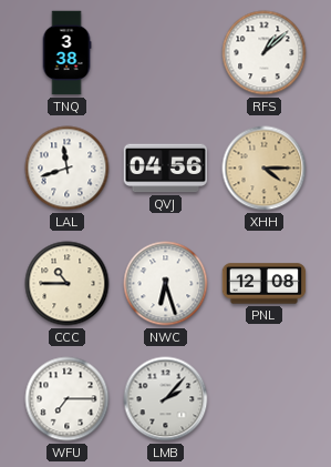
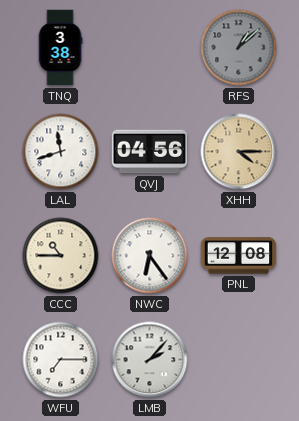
RFS dial: white -> grey (239, 48)
NWC: 6:27 -> 6:24 (150, 256)
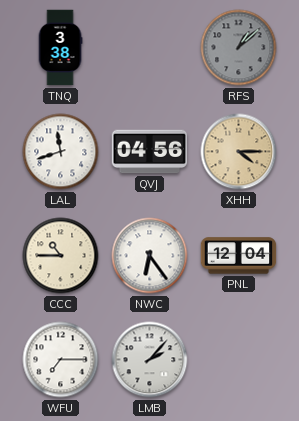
PNL: 12:08 -> 12:04 (239, 256)
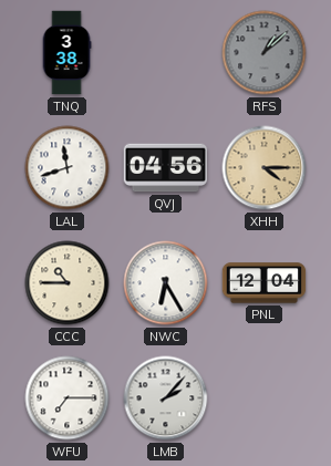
NWC: 6:24 -> 6:25 (166, 283)
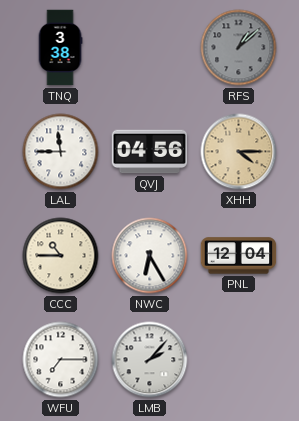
LAL: 11:42 -> 11:45 (61, 152)
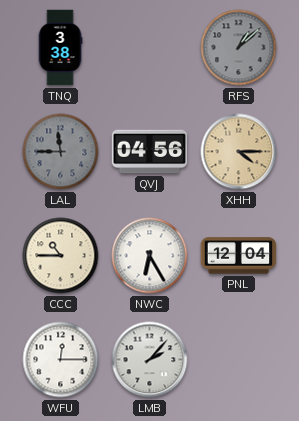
LAL dial: white -> grey (61, 152)
WFU: 7:15 -> 12:15 (61, 360)
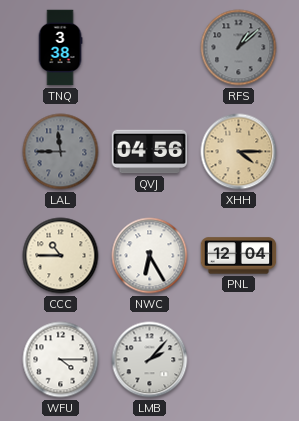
WFU: 12:15 -> 4:15 (61, 360)
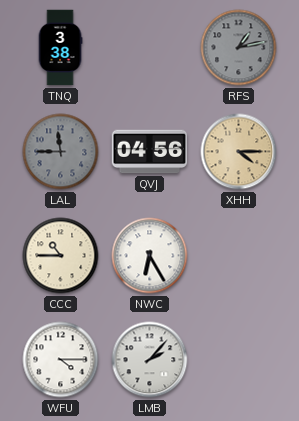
RFS: 1:08 -> 1:13 (239, 48)
PNL: 12:04 -> none (239, 256)
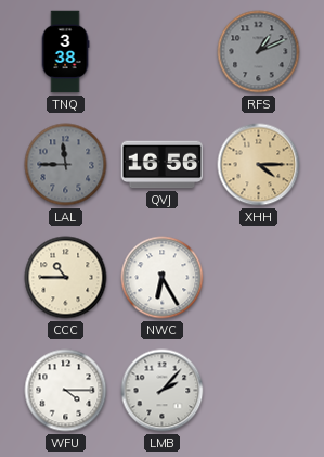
RFS: 1:13 -> 1:11 (259, 52)
QVJ: 04:56 -> 16:56 (163, 165)
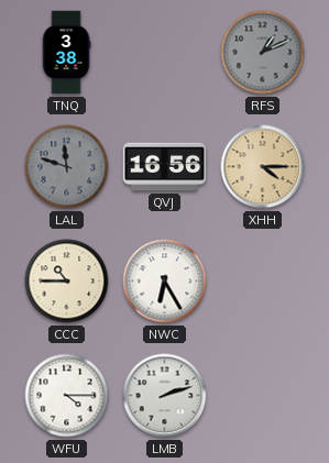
LAL: 11:45 -> 11:48 (67, 167)
LMB: 2:07 -> 2:12 (165, 396)
